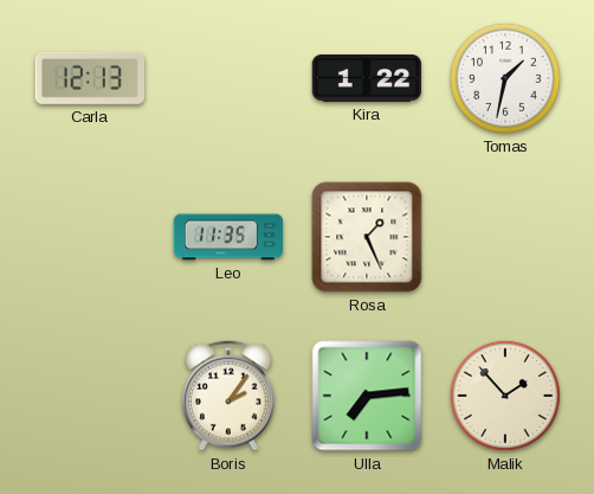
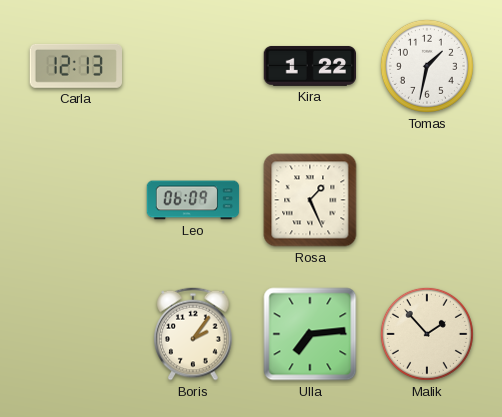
Leo: 11:35 -> 06:09 (193, 200)
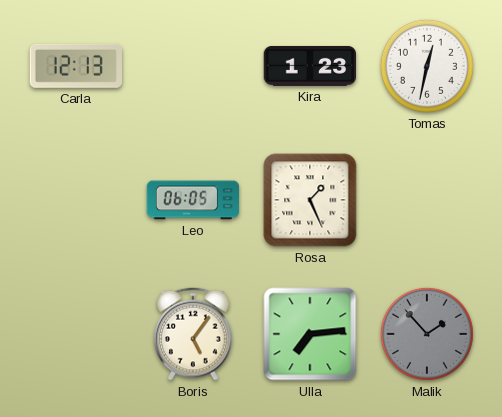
Kira: 1:22 -> 1:23 (310, 66)
Tomas: 1:32 -> 12:32 (427, 66)
Leo: 06:09 -> 06:05 (193, 200)
Boris: 2:06 -> 5:06 (193, 334)
Malik dial: cream -> grey (427, 334)
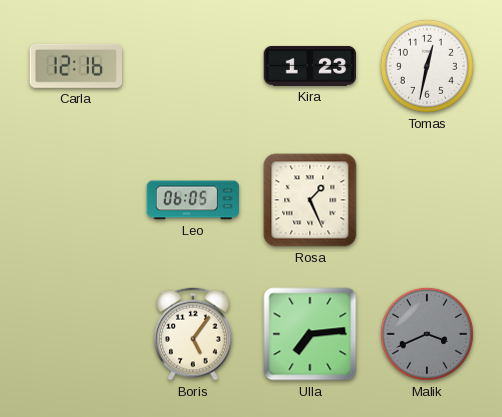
Carla: 12:13 -> 12:16 (75, 66)
Malik: 1:53 -> 3:41 (427, 334)
